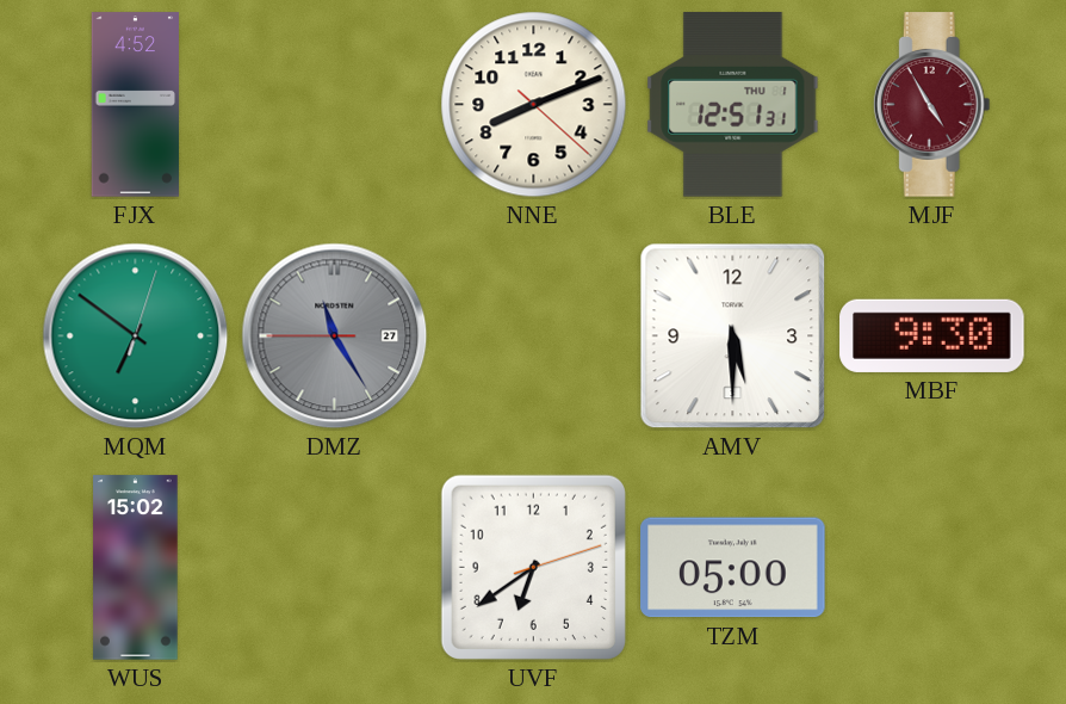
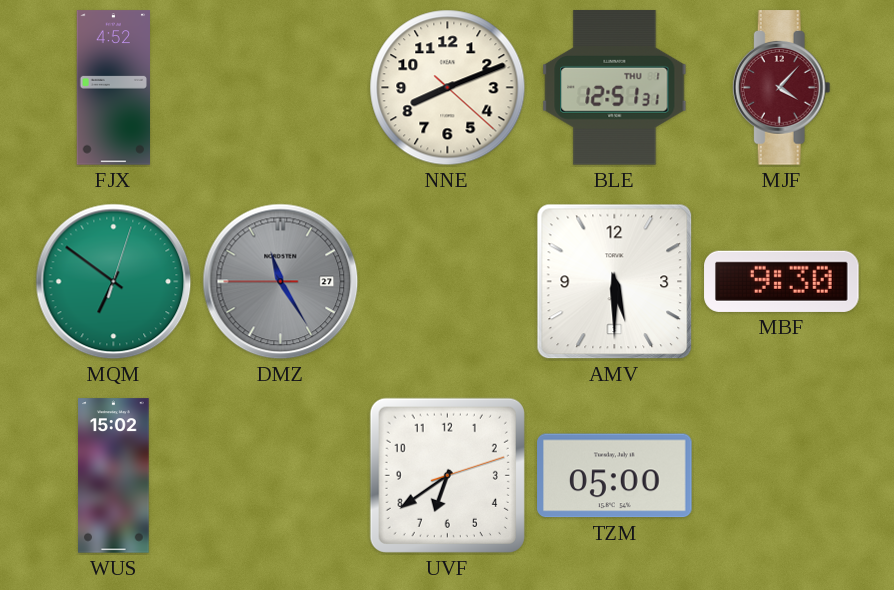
MJF: 4:55 -> 4:07 (781, 88)
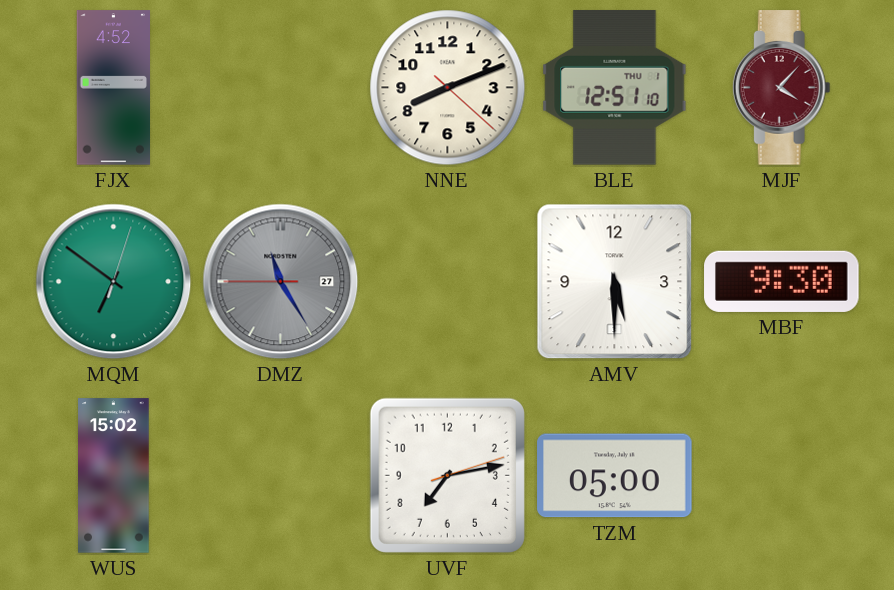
BLE: 12:51:31 -> 12:51:10 (615, 88)
UVF: 6:39 -> 7:13 (447, 475)
